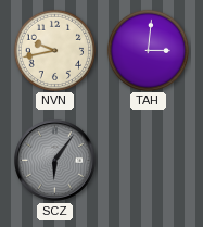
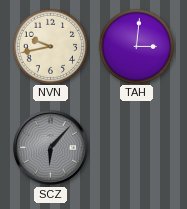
SCZ: 6:06 -> 6:07 (51, 148)
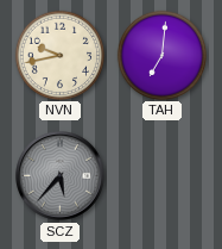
TAH: 3:01 -> 7:01 (161, 55)
SCZ: 6:07 -> 5:37 (61, 176)
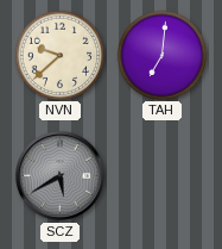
NVN: 9:43 -> 9:38 (59, 55)
SCZ: 5:37 -> 5:40 (61, 176)
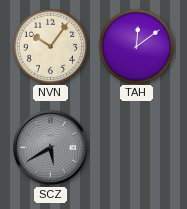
NVN: 9:38 -> 10:06 (50, 46)
TAH: 7:01 -> 12:09 (136, 46)
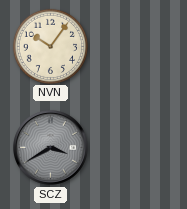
TAH: 12:09 -> none (136, 46)
SCZ: 5:40 -> 3:40 (51, 148)
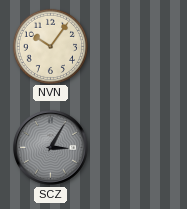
SCZ: 3:40 -> 3:05 (51, 148)
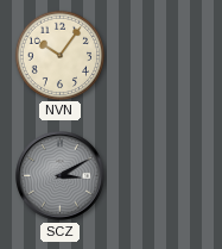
SCZ: 3:05 -> 3:10 (61, 176)
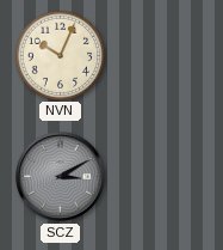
NVN: 10:06 -> 10:04 (60, 55)
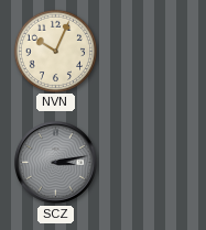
SCZ: 3:10 -> 3:13 (56, 163)
